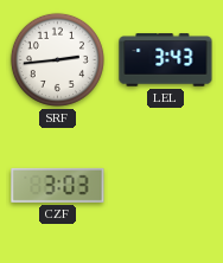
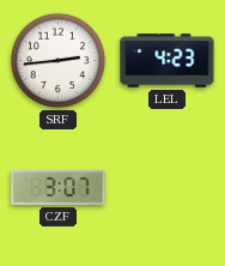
LEL: 3:43 -> 4:23 (168, 61)
CZF: 3:03 -> 3:07 (59, 187)
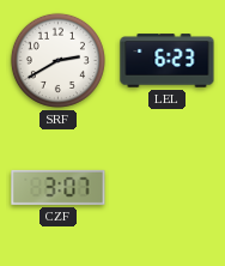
SRF: 2:44 -> 2:40 (57, 60)
LEL: 4:23 -> 6:23 (168, 61)
